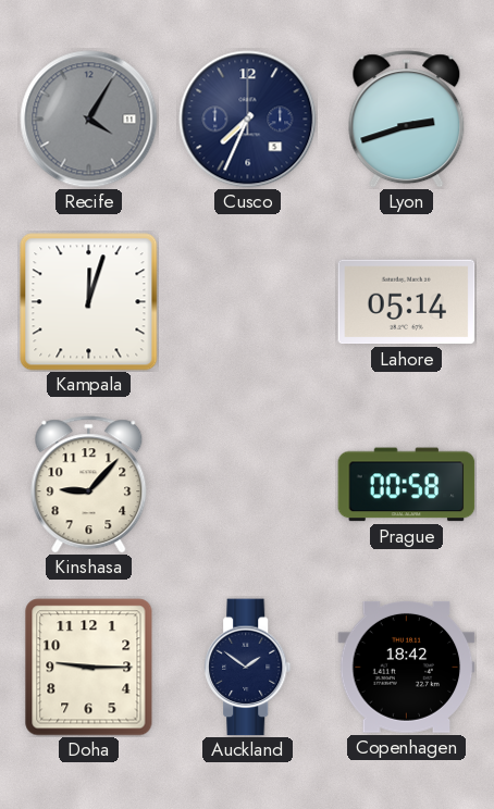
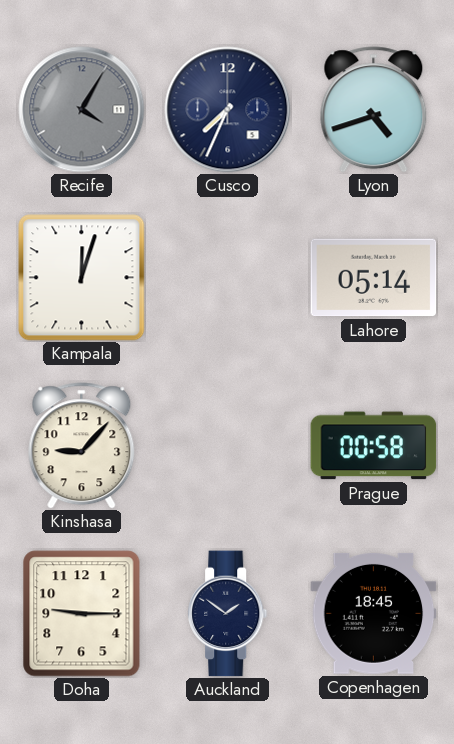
Lyon: 2:42 -> 4:42 (374, 110)
Copenhagen: 18:42 -> 18:45 (374, 613)
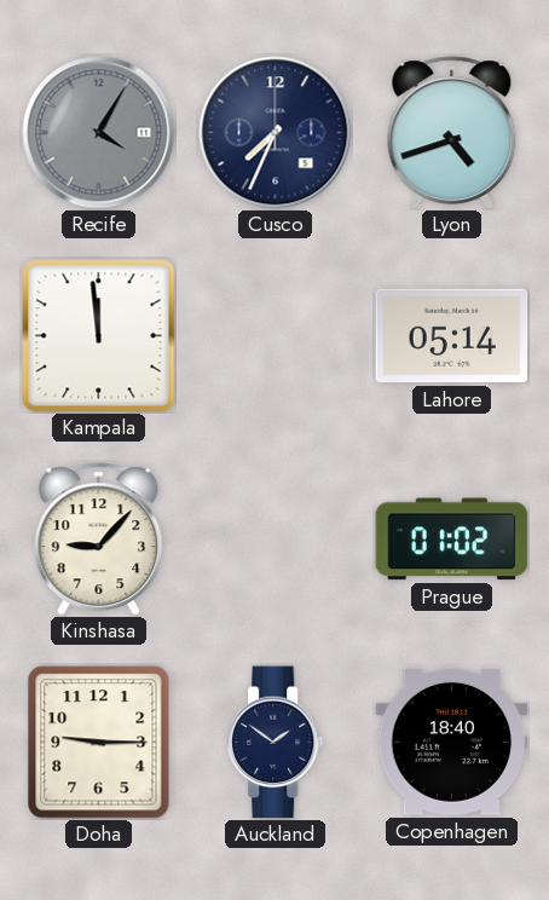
Kampala: 12:03 -> 11:59 (99, 336)
Prague: 00:58 -> 01:02 (452, 540)
Copenhagen: 18:45 -> 18:40 (452, 742)
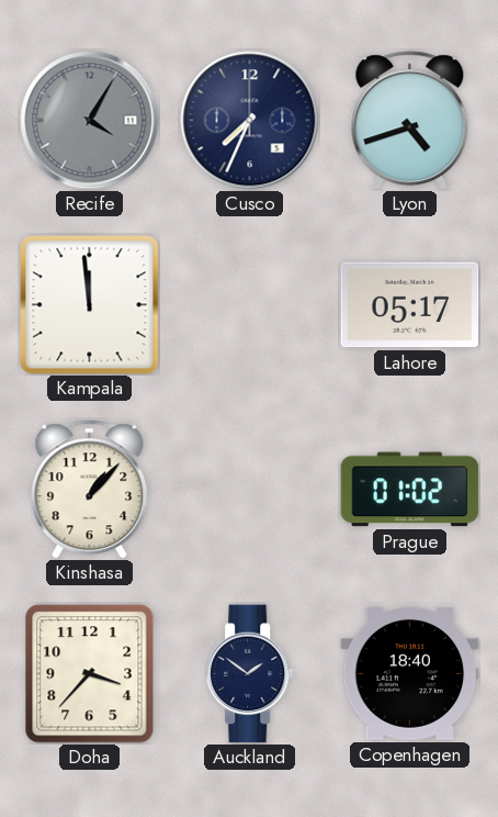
Lahore: 05:14 -> 05:17 (410, 305)
Kinshasa: 9:07 -> 1:07 (90, 490)
Doha: 9:15 -> 3:37 (90, 674)
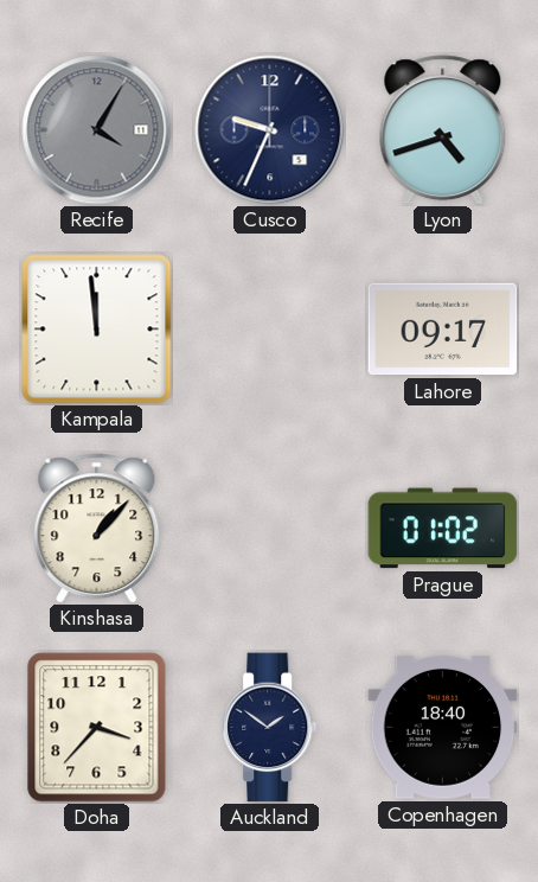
Cusco: 7:34 -> 9:34 (270, 130)
Lahore: 05:17 -> 09:17 (443, 330)
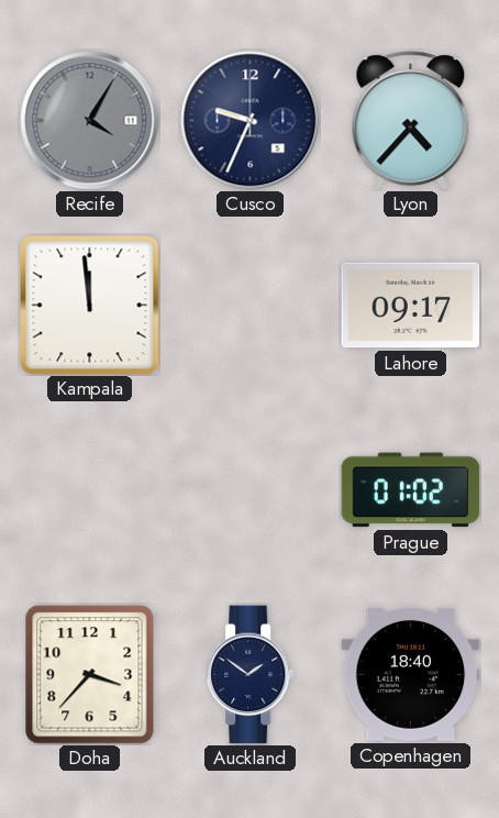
Lyon: 4:42 -> 4:37 (411, 121)
Kinshasa: 1:07 -> none (97, 529)
